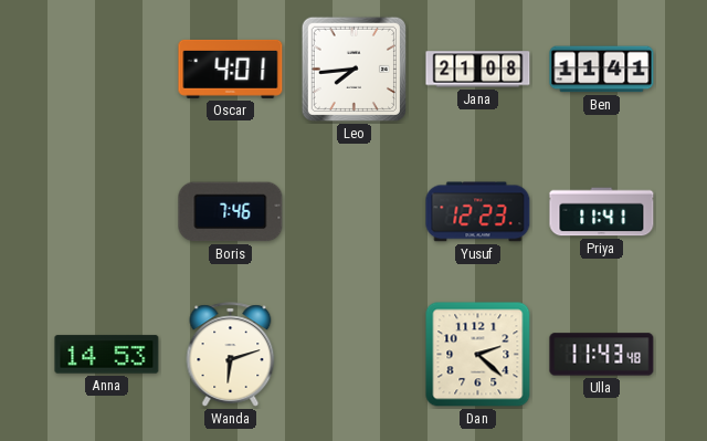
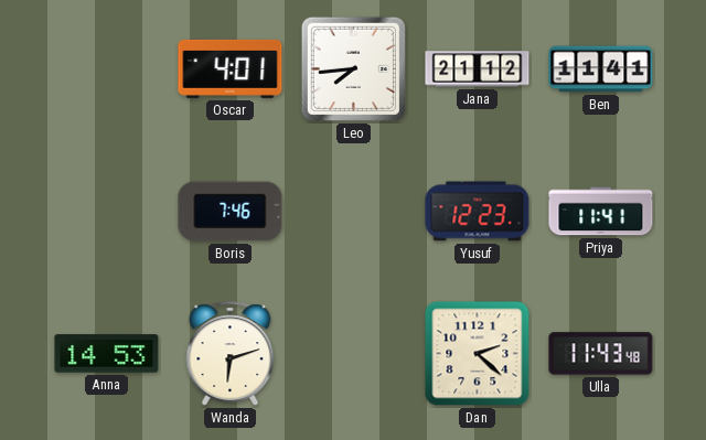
Jana: 21:08 -> 21:12 (478, 69)
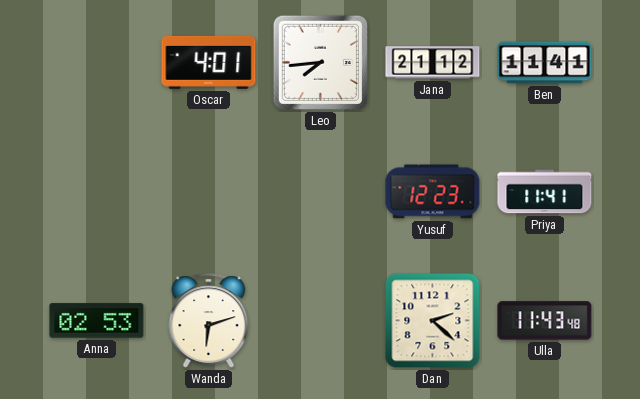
Boris: 7:46 -> none (231, 212)
Anna: 14:53 -> 02:53 (97, 321)
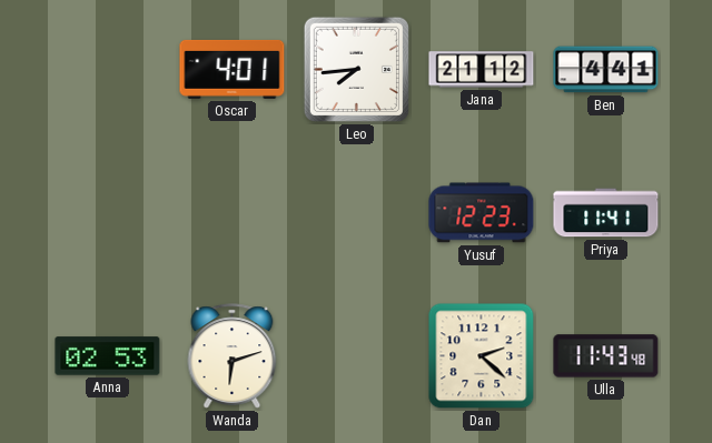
Ben: 11:41 -> 4:41 (606, 70)
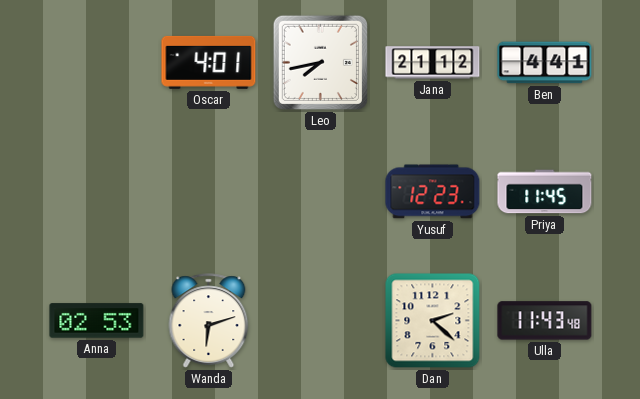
Leo: 7:44 -> 7:43 (320, 62)
Priya: 11:41 -> 11:45 (545, 192)
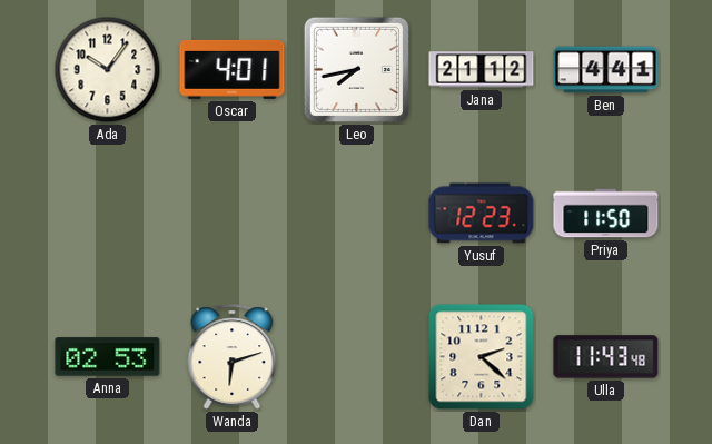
Ada: none -> 10:06 (108, 70)
Priya: 11:45 -> 11:50 (606, 214)
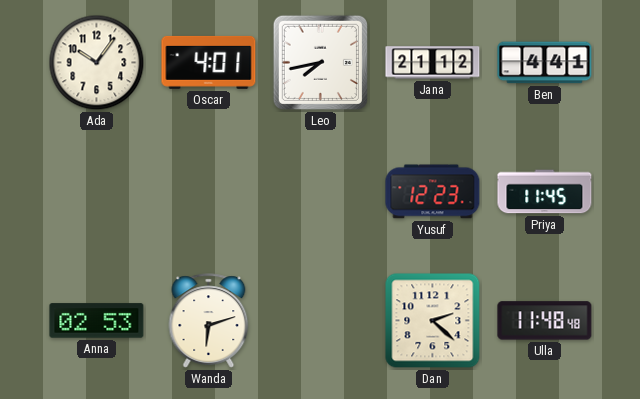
Priya: 11:50 -> 11:45 (545, 192)
Ulla: 11:43 -> 11:48 (545, 321)
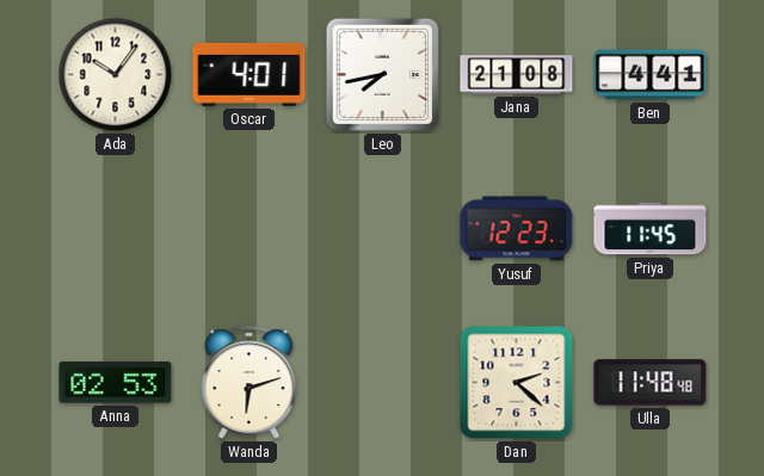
Jana: 21:12 -> 21:08 (517, 75)
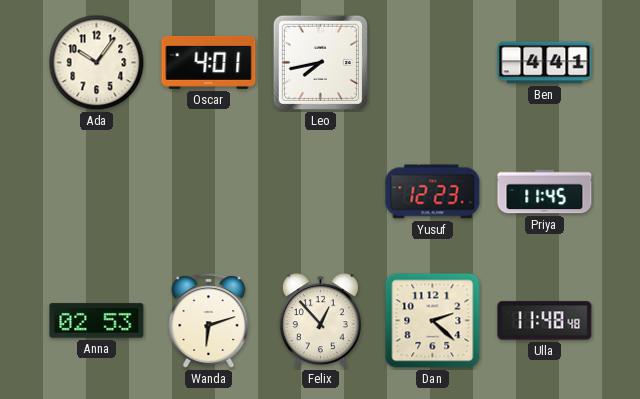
Jana: 21:08 -> none (517, 75)
Felix: none -> 12:53 (320, 321)
